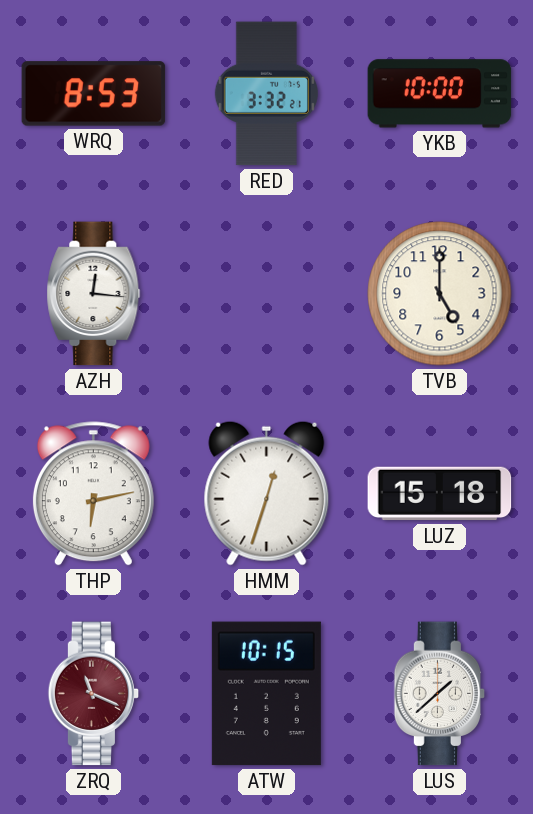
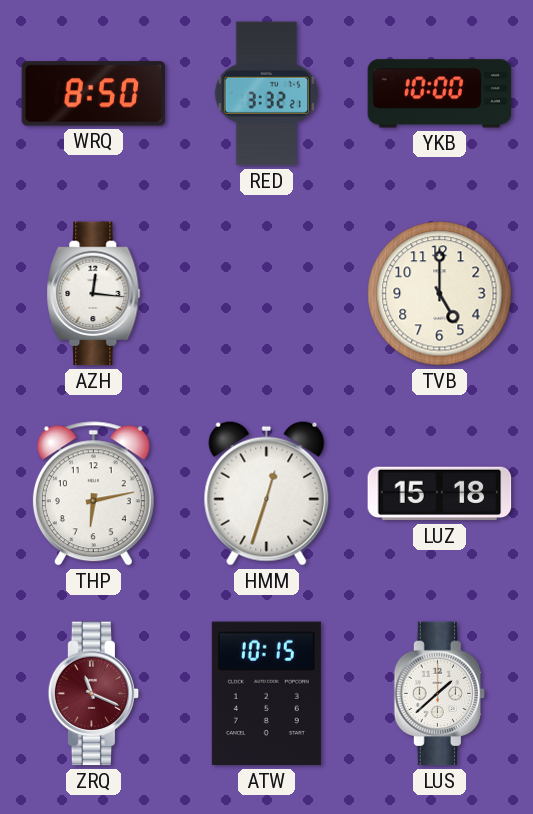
WRQ: 8:53 -> 8:50 (94, 94)
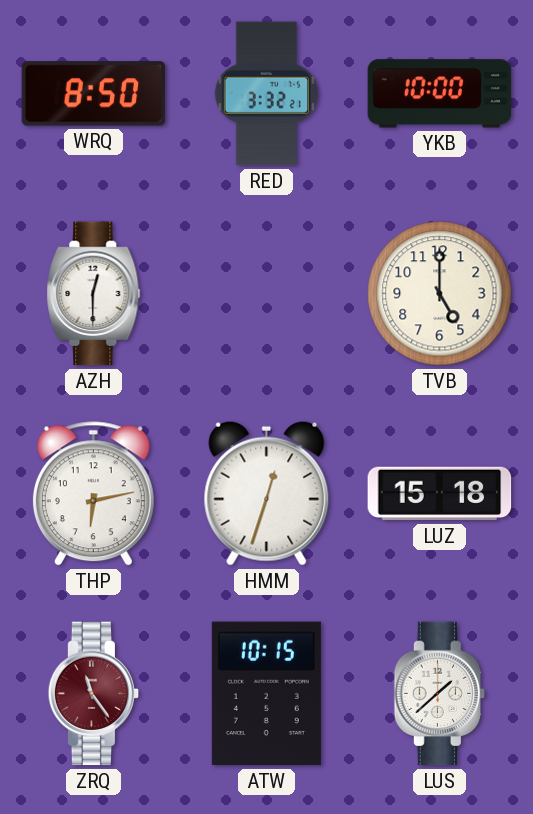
AZH: 12:16 -> 12:30 (94, 294)
ZRQ: 11:19 -> 11:24 (94, 694)
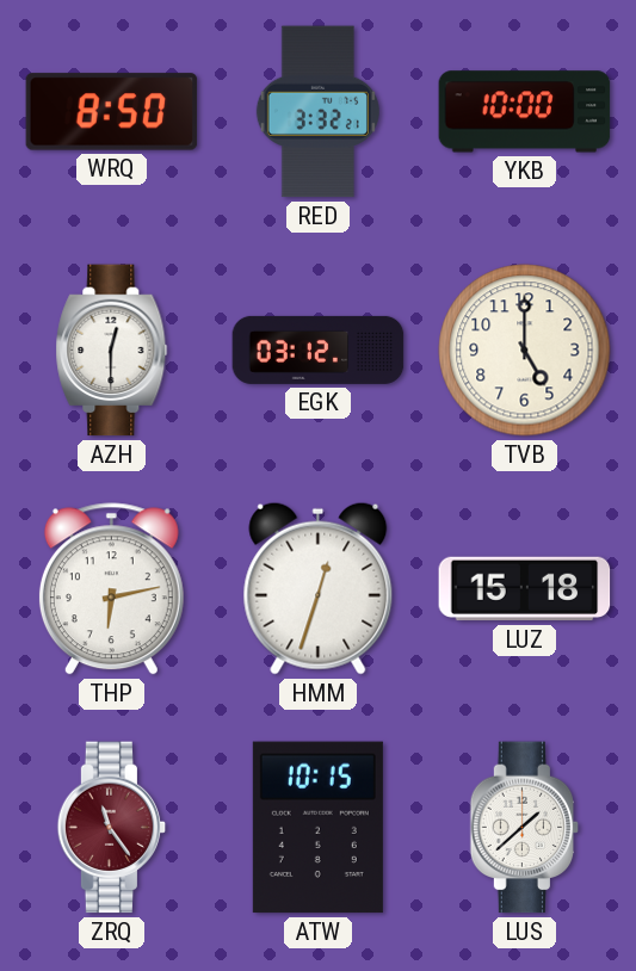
EGK: none -> 03:12 (319, 350)
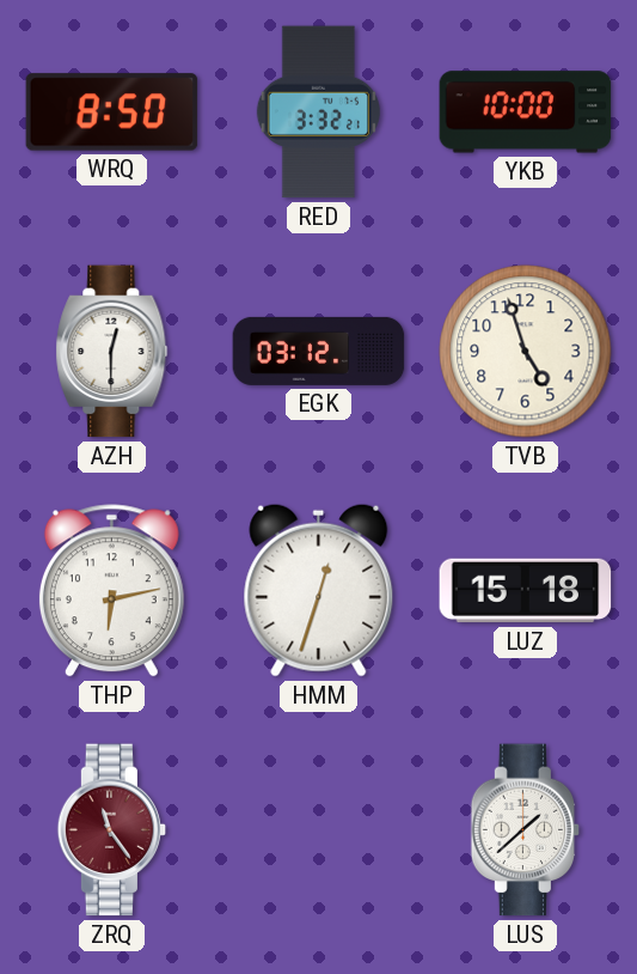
TVB: 5:00 -> 4:57 (526, 352)
ATW: 10:15 -> none (317, 828)
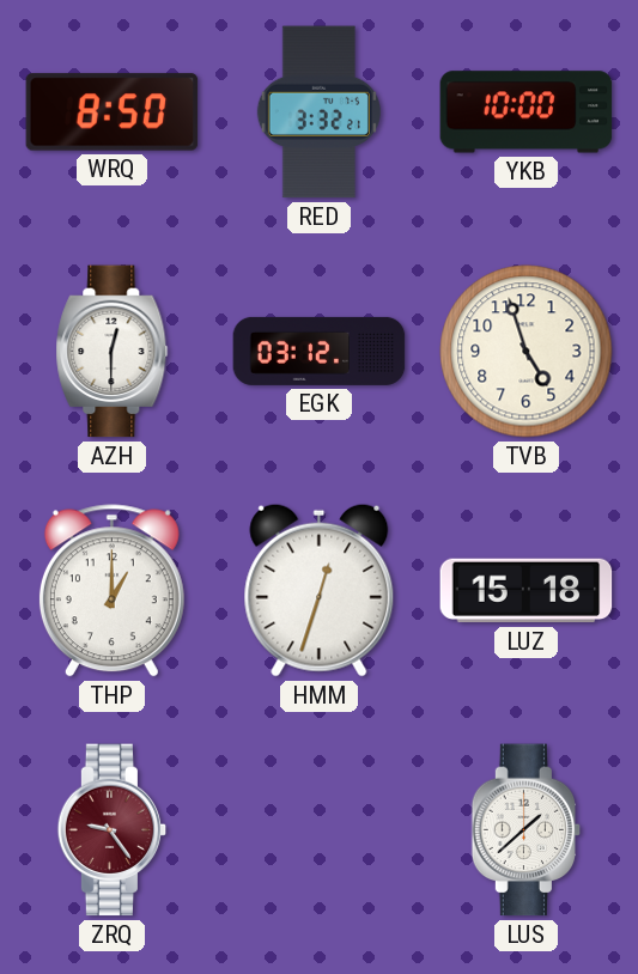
THP: 6:13 -> 1:00 (111, 591)
ZRQ: 11:24 -> 9:24 (113, 830)
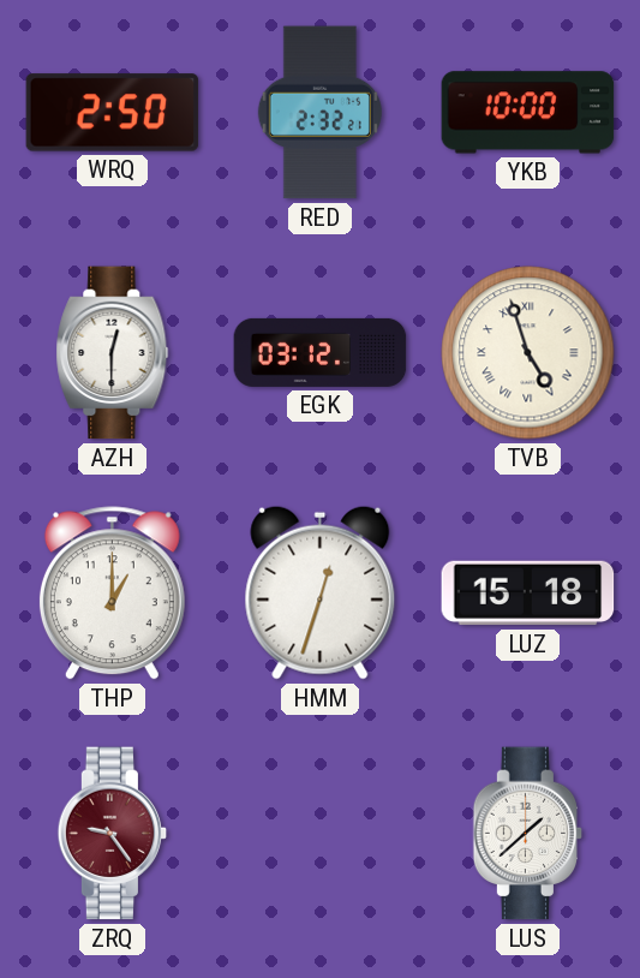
WRQ: 8:50 -> 2:50 (113, 113)
RED: 3:32 -> 2:32 (319, 113)
TVB numerals: Arabic -> Roman (528, 353)
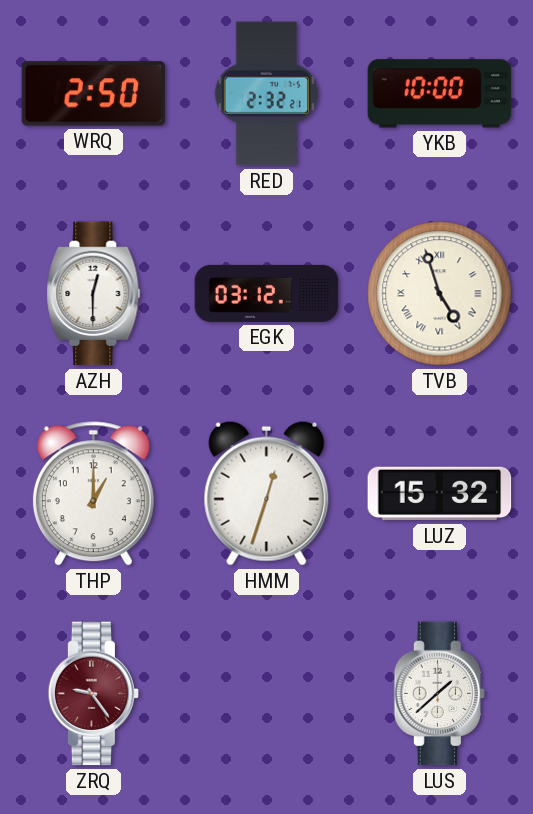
LUZ: 15:18 -> 15:32 (440, 494)
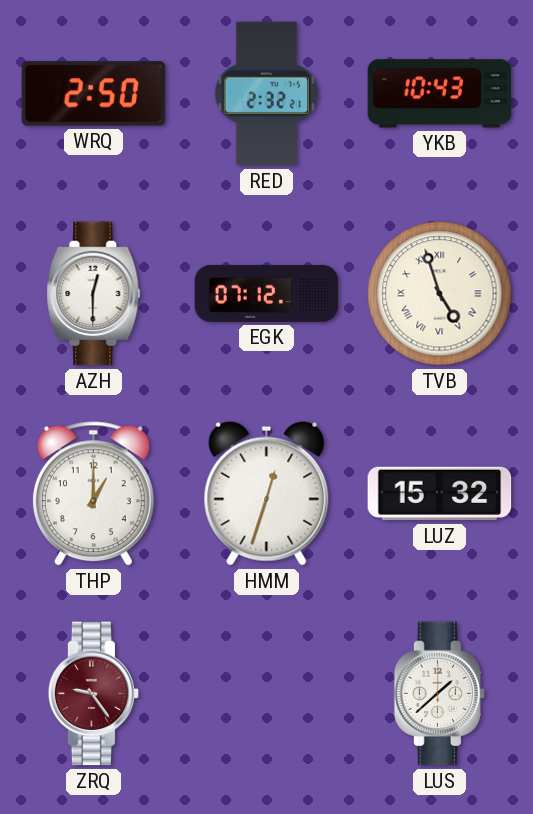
YKB: 10:00 -> 10:43 (440, 94)
EGK: 03:12 -> 07:12 (267, 293)
